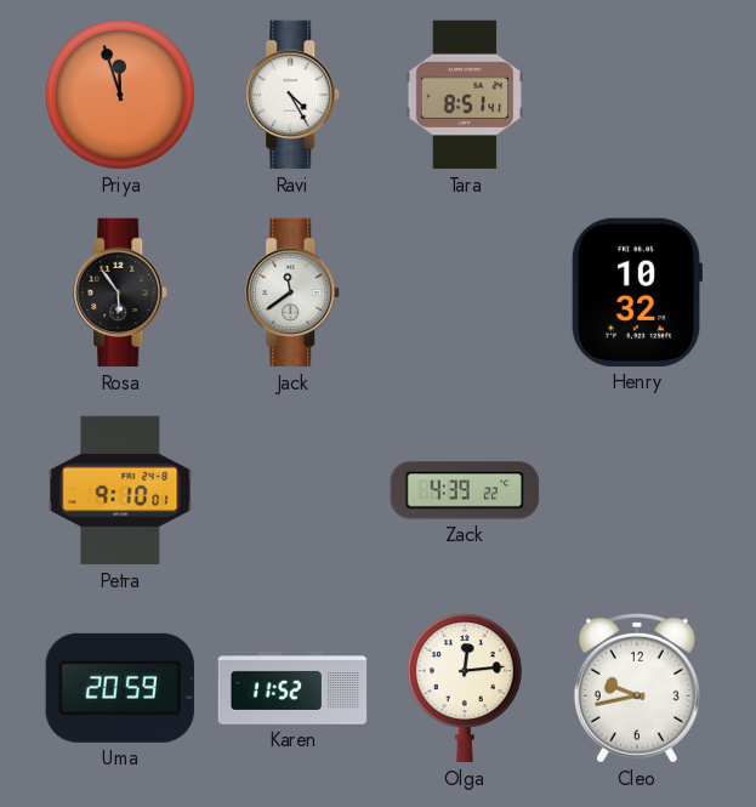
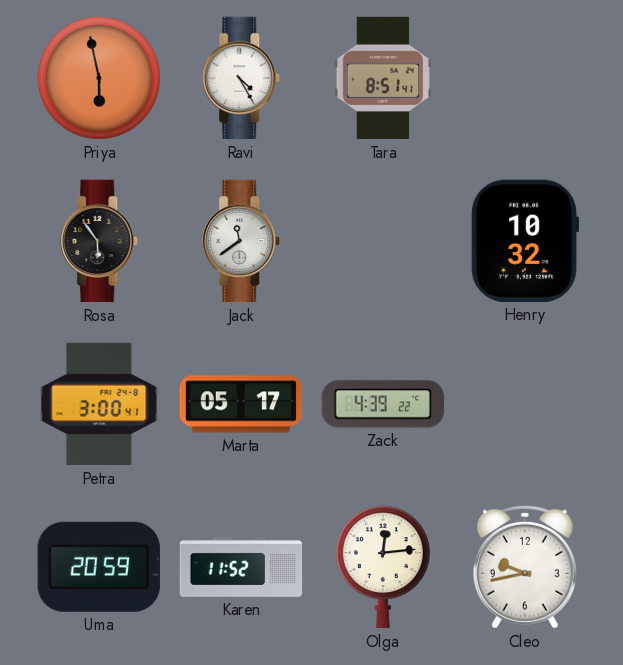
Priya: 11:57 -> 5:58 (99, 78)
Petra: 9:10 -> 3:00 (99, 404)
Marta: none -> 05:17 (241, 404)
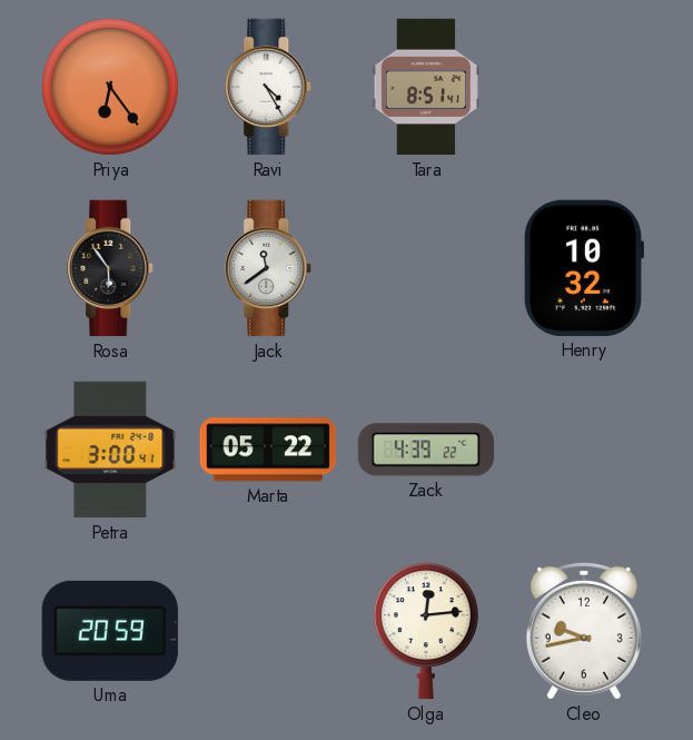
Priya: 5:58 -> 6:24 (110, 87)
Marta: 05:17 -> 05:22 (268, 450)
Karen: 11:52 -> none (241, 568)
